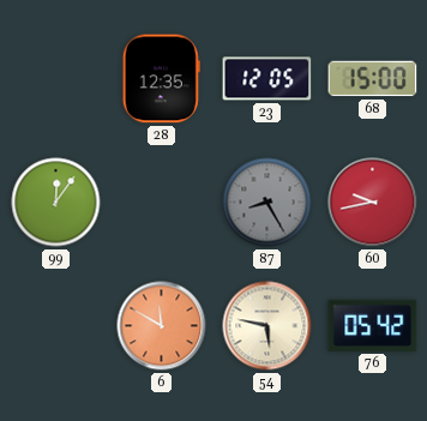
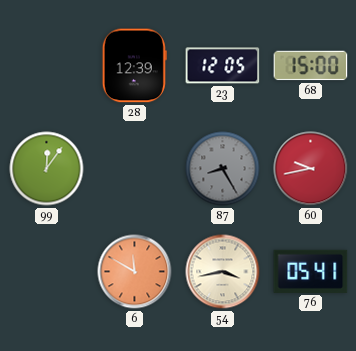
28: 12:35 -> 12:39 (134, 66)
54: 5:47 -> 3:43 (223, 272)
76: 05:42 -> 05:41 (311, 271)
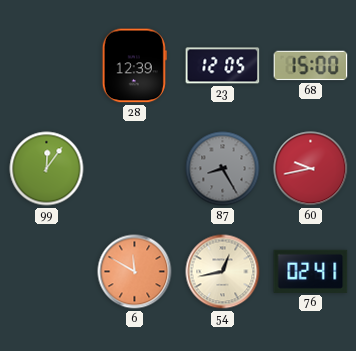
54: 3:43 -> 12:43 (223, 272)
76: 05:41 -> 02:41 (311, 271)
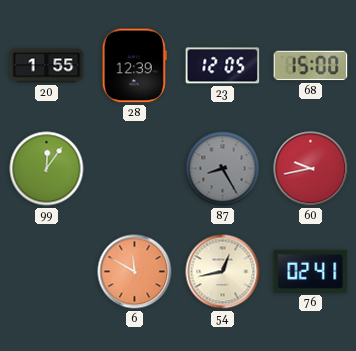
20: none -> 1:55 (47, 66)
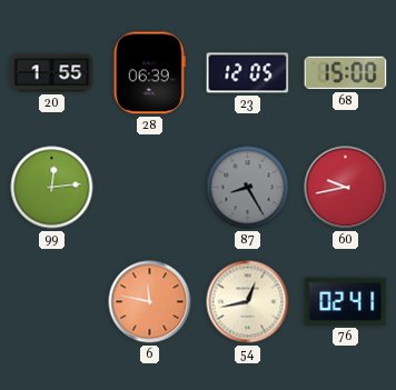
28: 12:39 -> 06:39 (149, 73)
99: 12:06 -> 12:14 (52, 188)
6: 11:50 -> 11:47 (150, 302)
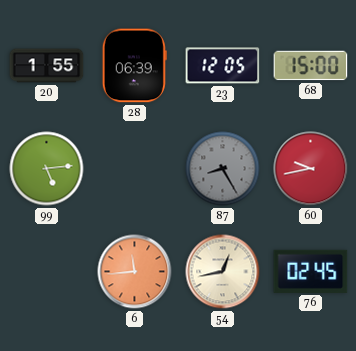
99: 12:14 -> 5:14 (47, 169)
6: 11:47 -> 11:44 (135, 272)
76: 02:41 -> 02:45 (311, 271)
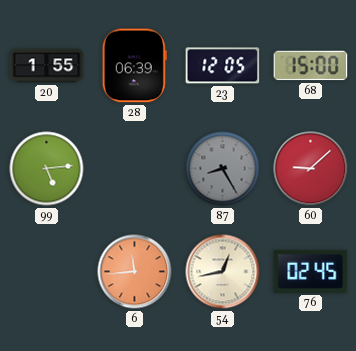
60: 9:43 -> 9:08 (311, 169)
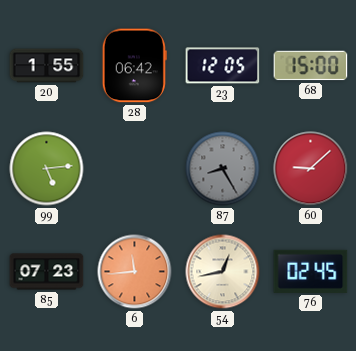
28: 06:39 -> 06:42 (134, 66)
85: none -> 07:23 (47, 272)
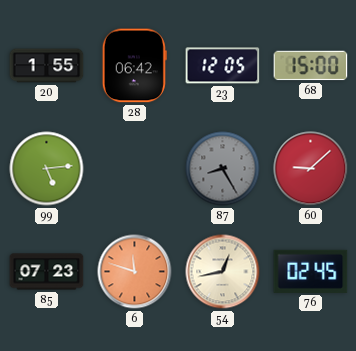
6: 11:44 -> 11:48 (135, 272)
